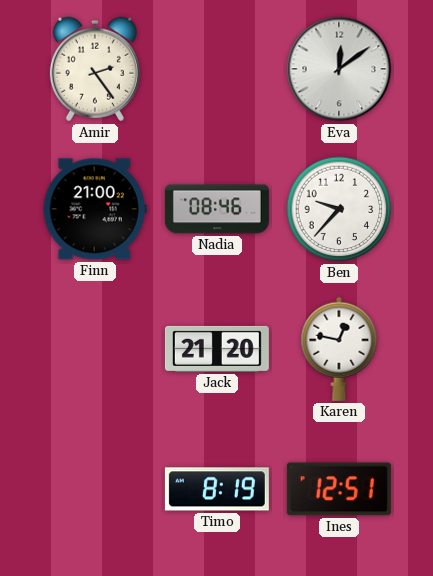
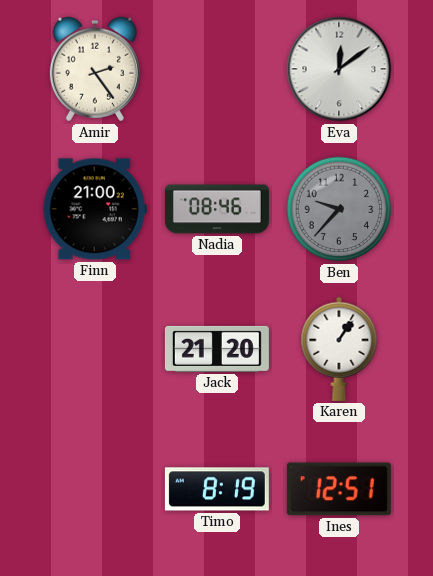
Ben dial: white -> grey (339, 209)
Karen: 12:47 -> 1:06 (339, 349)
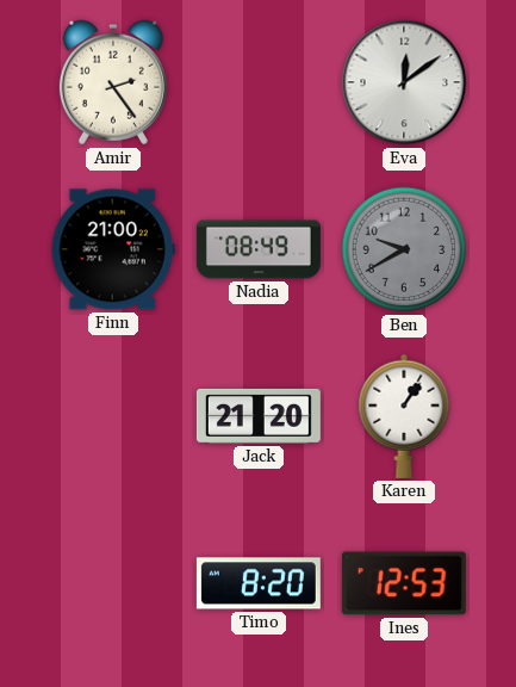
Nadia: 08:46 -> 08:49 (259, 249)
Ben: 9:37 -> 9:40 (404, 249)
Timo: 8:19 -> 8:20 (259, 583)
Ines: 12:51 -> 12:53 (404, 583)
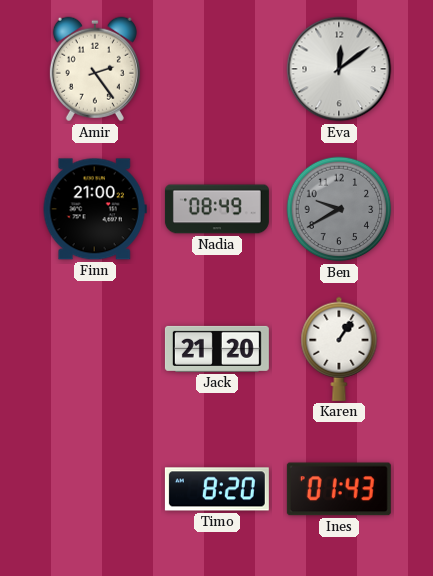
Ines: 12:53 -> 01:43 (339, 489)
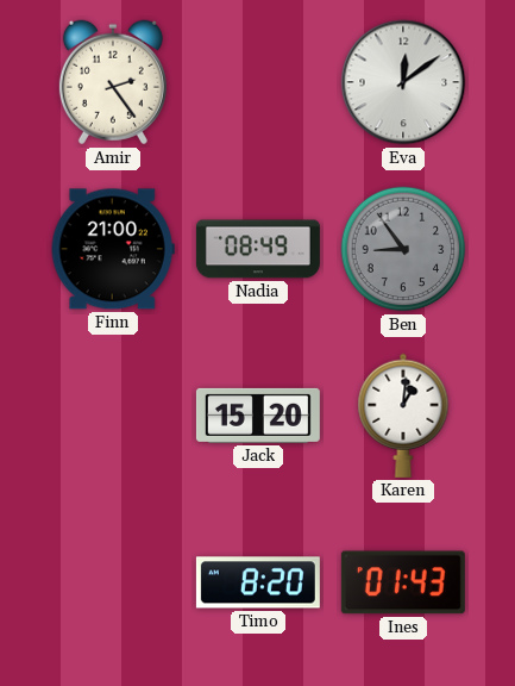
Ben: 9:40 -> 8:54 (403, 249)
Jack: 21:20 -> 15:20 (258, 416)
Karen: 1:06 -> 1:01 (403, 416)
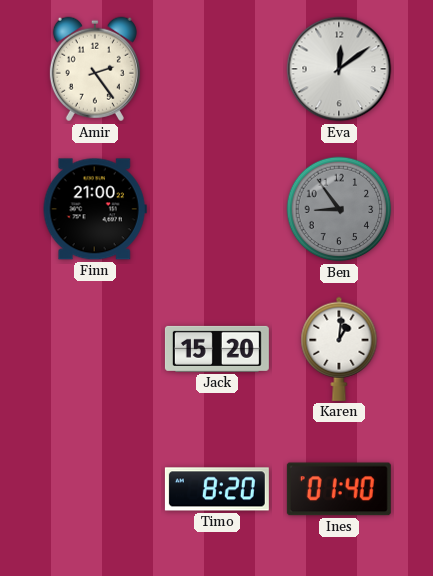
Nadia: 08:49 -> none (258, 249)
Ines: 01:43 -> 01:40 (339, 489)
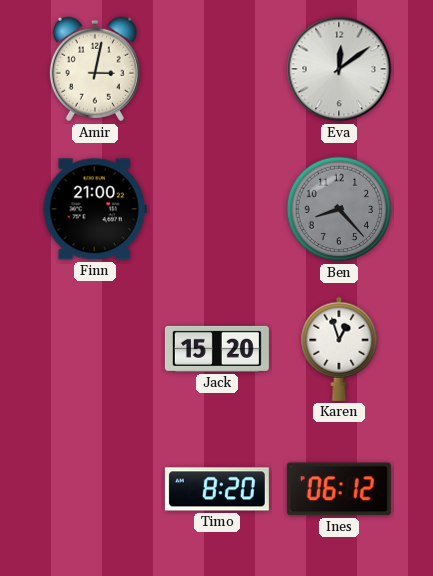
Amir: 2:24 -> 3:02 (95, 69)
Ben: 8:54 -> 8:23 (339, 209)
Karen: 1:01 -> 12:57 (339, 349)
Ines: 01:40 -> 06:12 (339, 489)
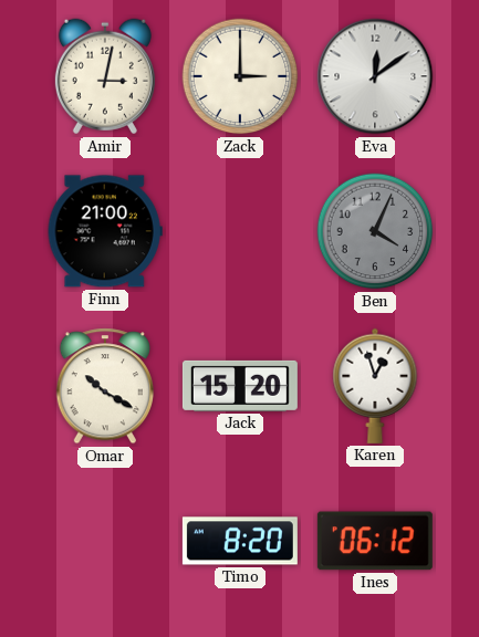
Zack: none -> 3:00 (240, 76)
Ben: 8:23 -> 4:04 (375, 231)
Omar: none -> 10:20 (104, 386)
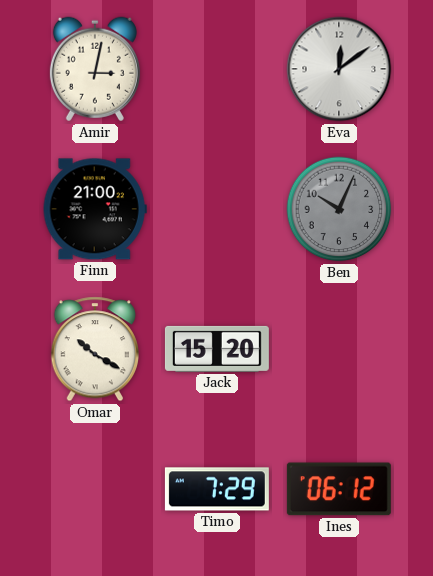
Zack: 3:00 -> none (240, 76)
Ben: 4:04 -> 10:04 (339, 209)
Karen: 12:57 -> none (375, 386)
Timo: 8:20 -> 7:29 (217, 489)
